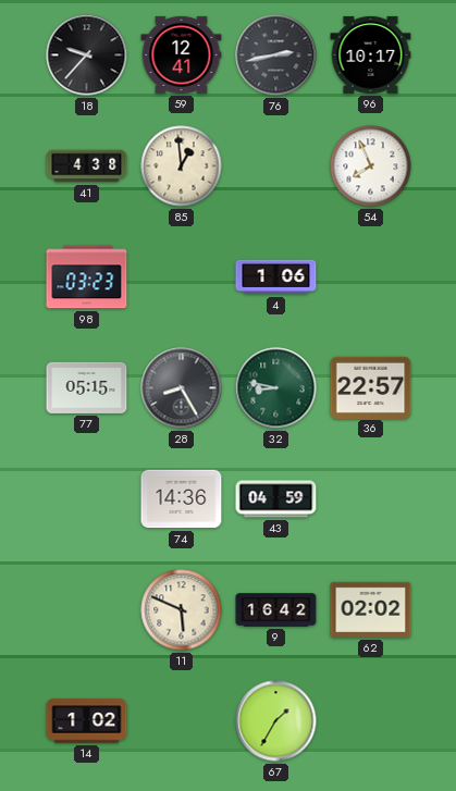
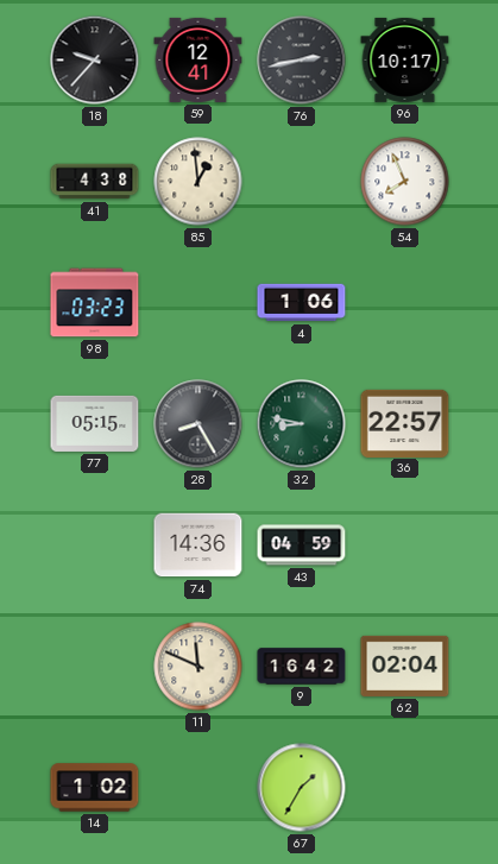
11: 5:49 -> 11:49 (198, 667)
62: 02:02 -> 02:04 (405, 666)
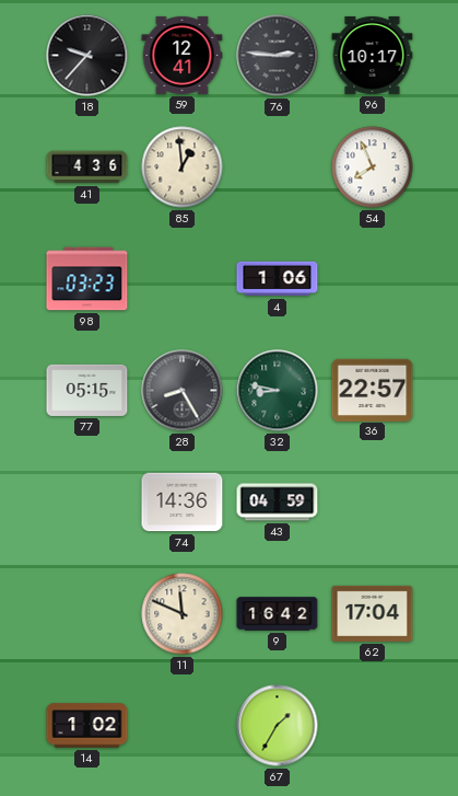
76: 2:43 -> 2:46 (278, 56)
41: 4:38 -> 4:36 (87, 168)
62: 02:04 -> 17:04 (373, 613)
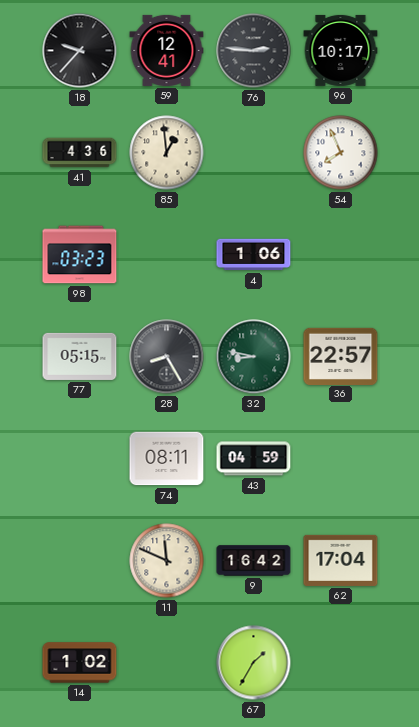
74: 14:36 -> 08:11 (167, 459)
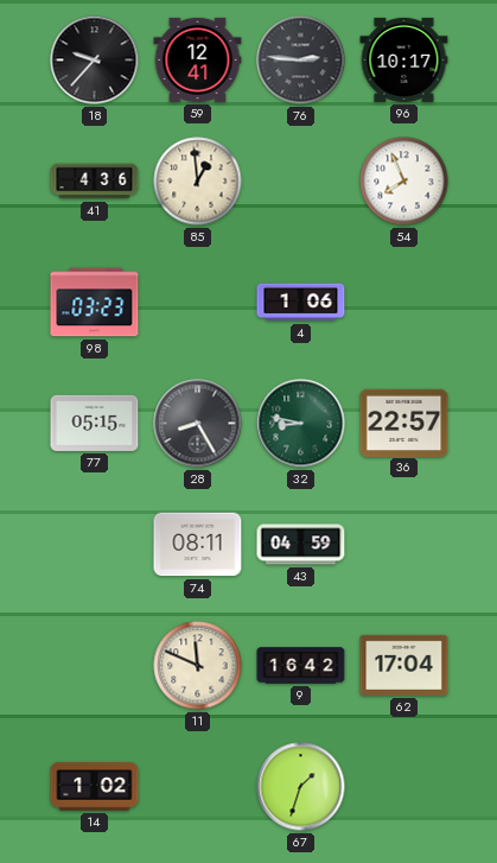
67: 1:35 -> 1:33 (301, 787)
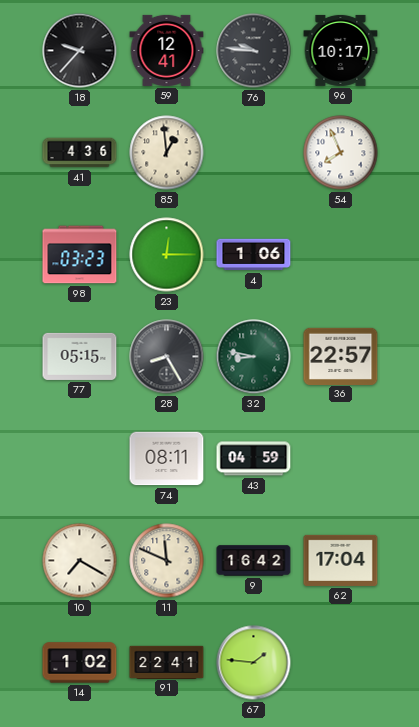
76: 2:46 -> 9:46 (254, 51)
23: none -> 12:15 (167, 255)
10: none -> 7:20 (80, 561)
91: none -> 22:41 (167, 662)
67: 1:33 -> 1:46 (254, 663)
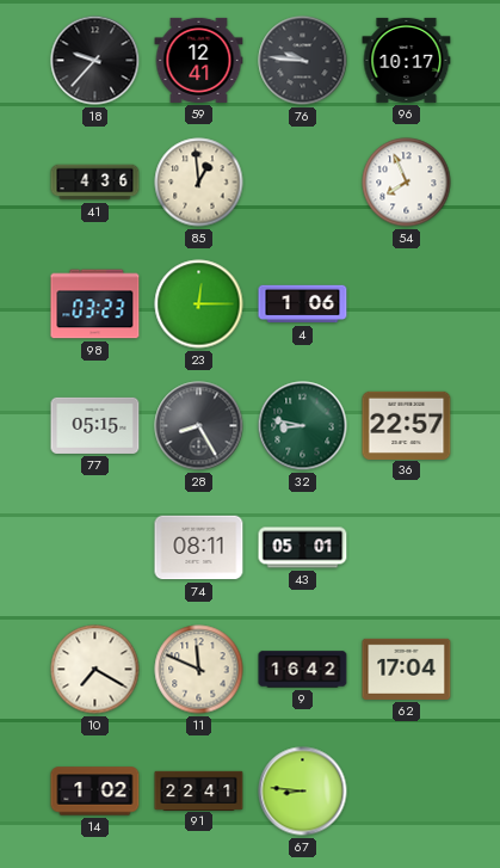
43: 04:59 -> 05:01 (303, 548)
67: 1:46 -> 8:46 (303, 792)
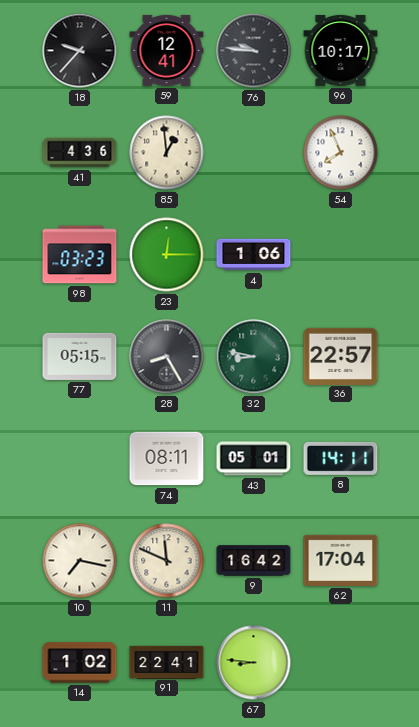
8: none -> 14:11 (341, 458)
10: 7:20 -> 7:17 (80, 561)
